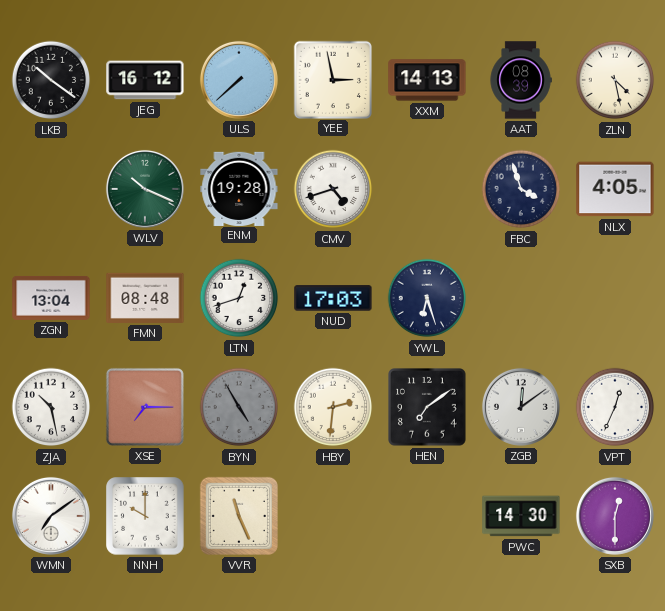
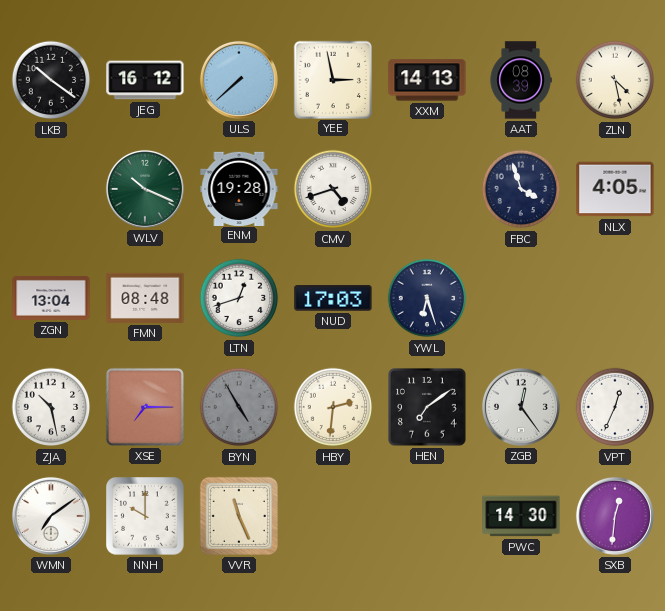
ZGB: 12:09 -> 12:24 (521, 407)
SXB: 12:30 -> 12:31 (615, 516)
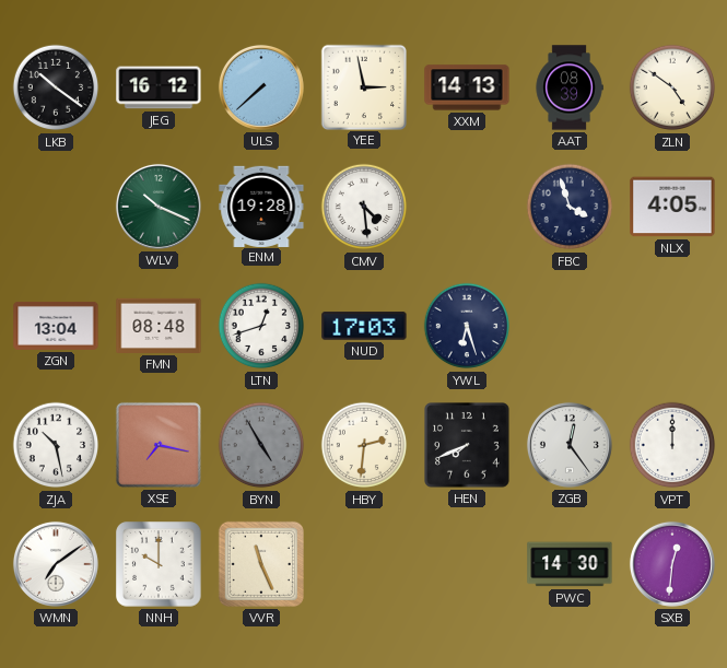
ZLN: 4:28 -> 4:51 (672, 87)
CMV: 4:42 -> 4:29 (364, 207)
XSE: 7:15 -> 7:17 (159, 445)
HEN: 7:09 -> 7:41 (468, 446)
VPT: 12:34 -> 12:00 (672, 445)
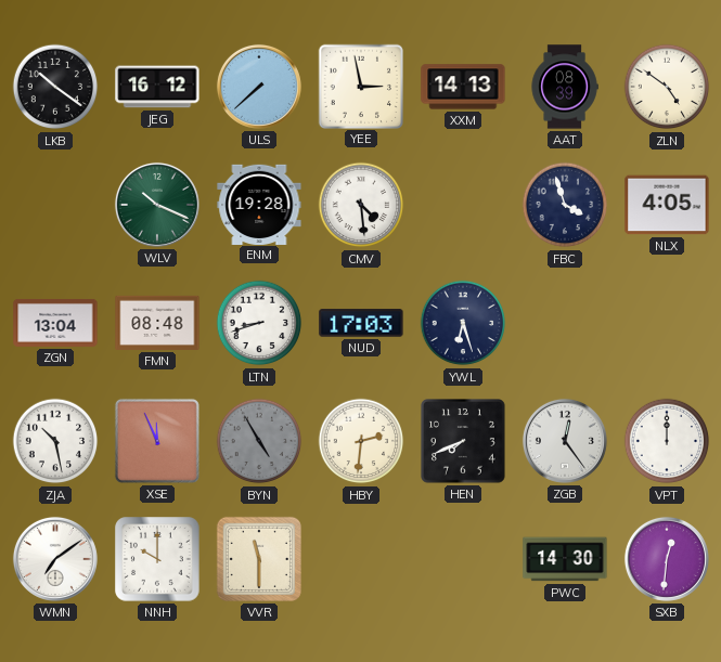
LTN: 12:42 -> 8:42 (259, 323)
XSE: 7:17 -> 11:56 (157, 441)
VVR: 11:26 -> 11:30 (259, 559)
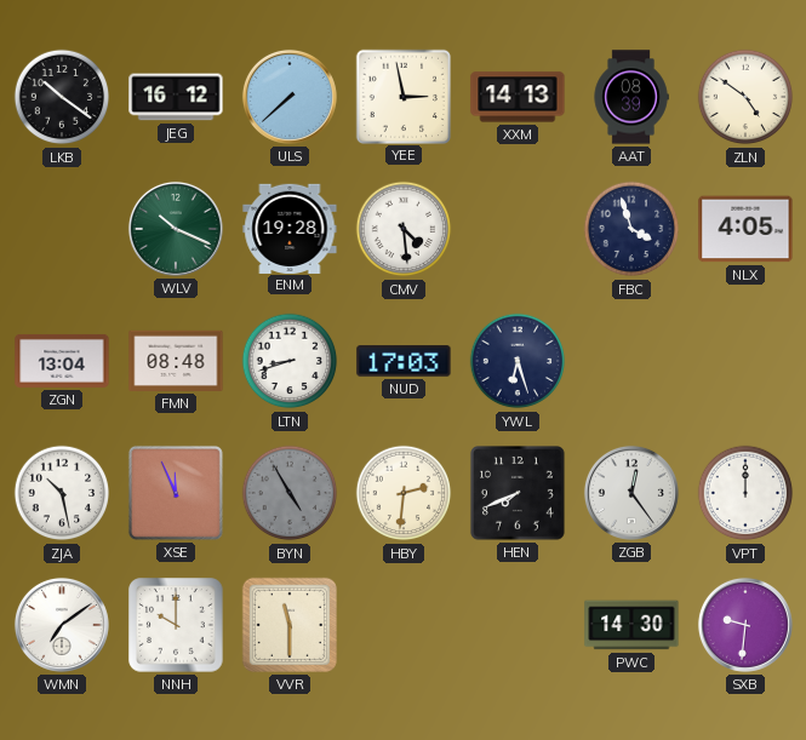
SXB: 12:31 -> 9:31 (745, 625)
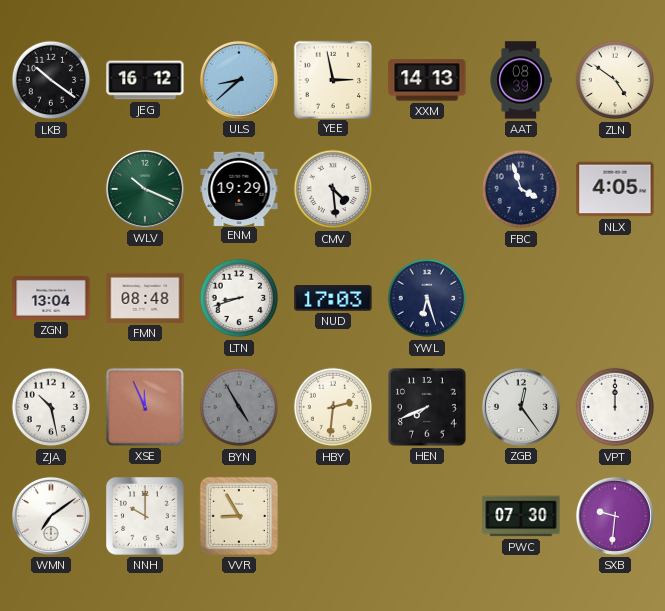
ULS: 7:38 -> 8:38 (239, 80)
ENM: 19:28 -> 19:29 (239, 188)
VVR: 11:30 -> 8:55 (239, 516)
PWC: 14:30 -> 07:30 (521, 516)
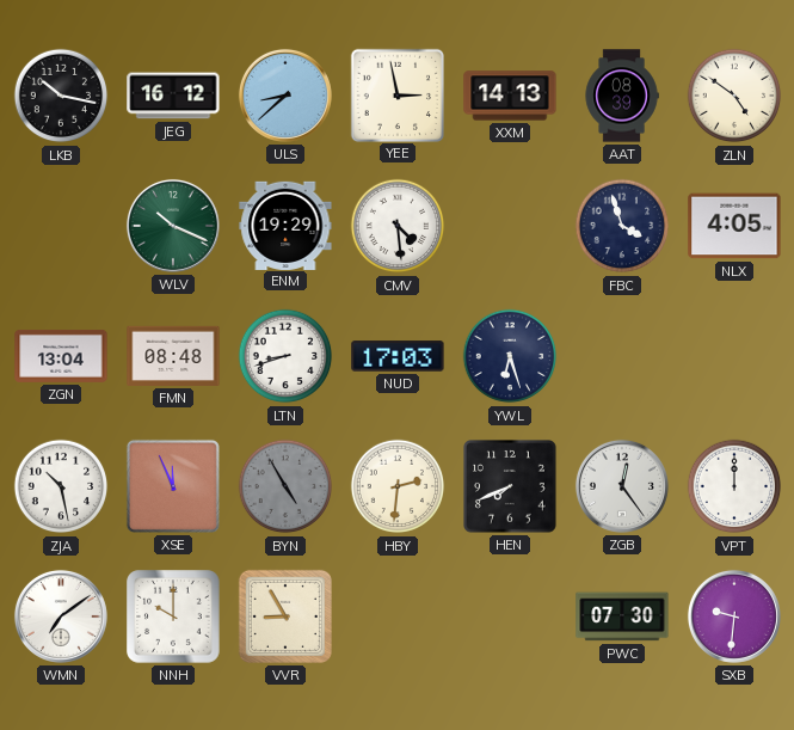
LKB: 10:21 -> 10:17 (61, 96)
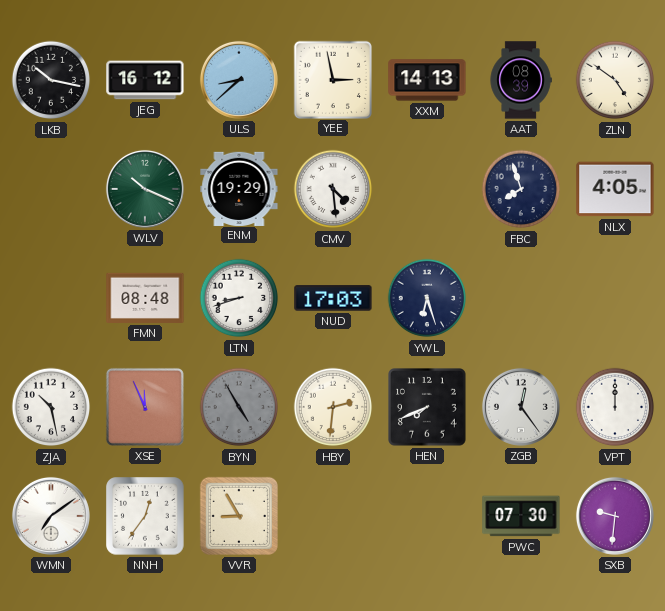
FBC: 3:57 -> 7:57 (521, 189)
ZGN: 13:04 -> none (61, 356)
NNH: 10:00 -> 12:36 (145, 516)
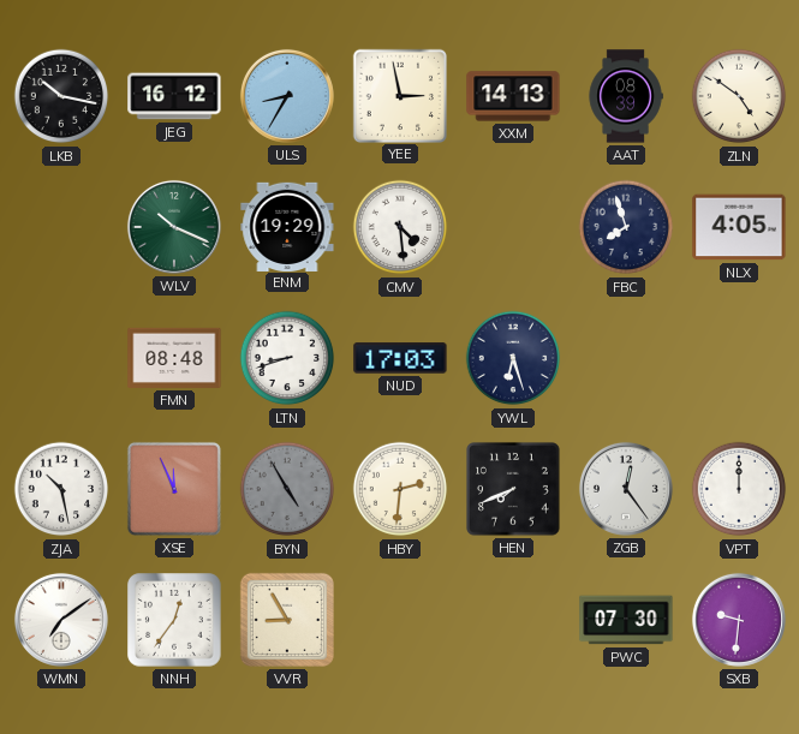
ULS: 8:38 -> 8:35 (287, 96)
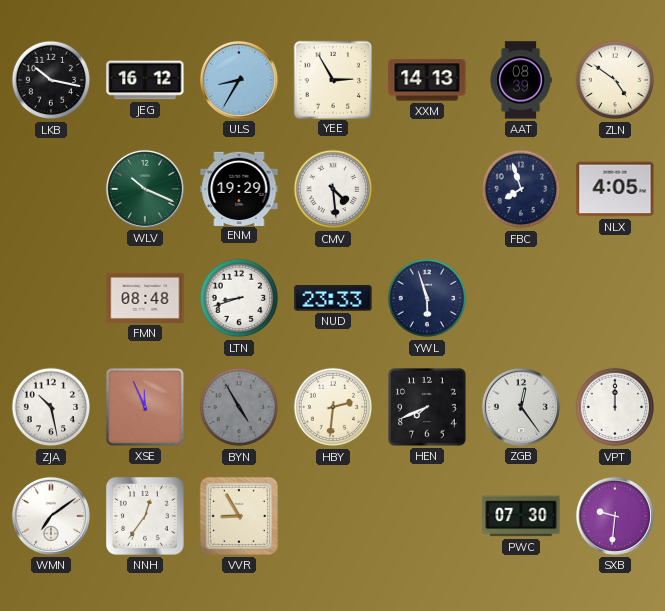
YEE: 2:58 -> 2:55 (332, 79)
NUD: 17:03 -> 23:33 (333, 298)
YWL: 6:27 -> 5:57 (427, 298)
